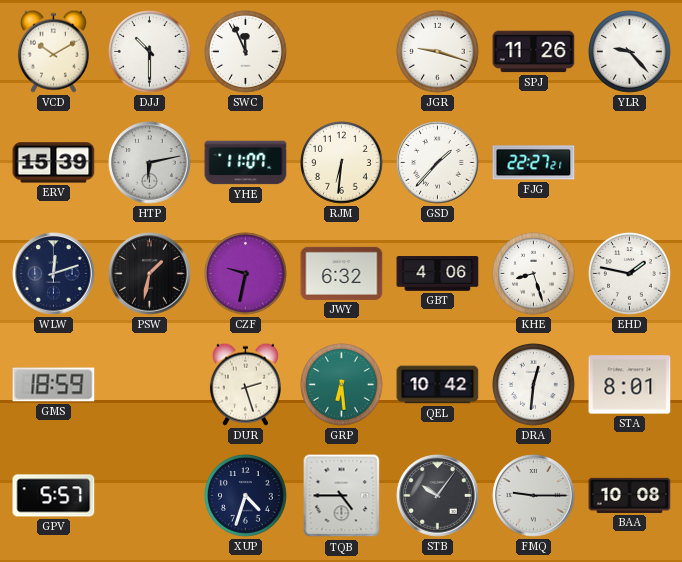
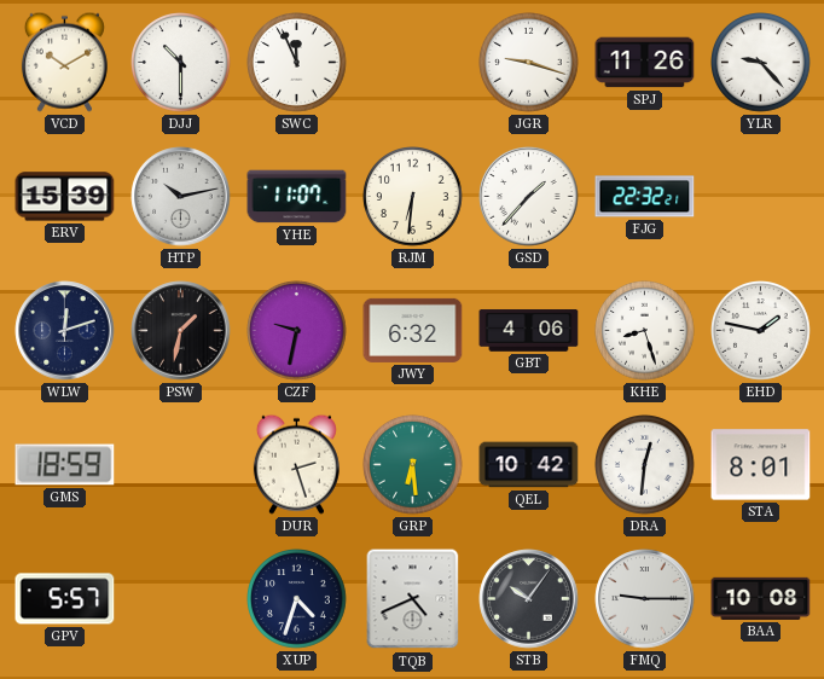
HTP: 6:13 -> 10:13 (181, 197)
FJG: 22:27 -> 22:32 (645, 197)
TQB: 4:45 -> 4:41 (413, 599)
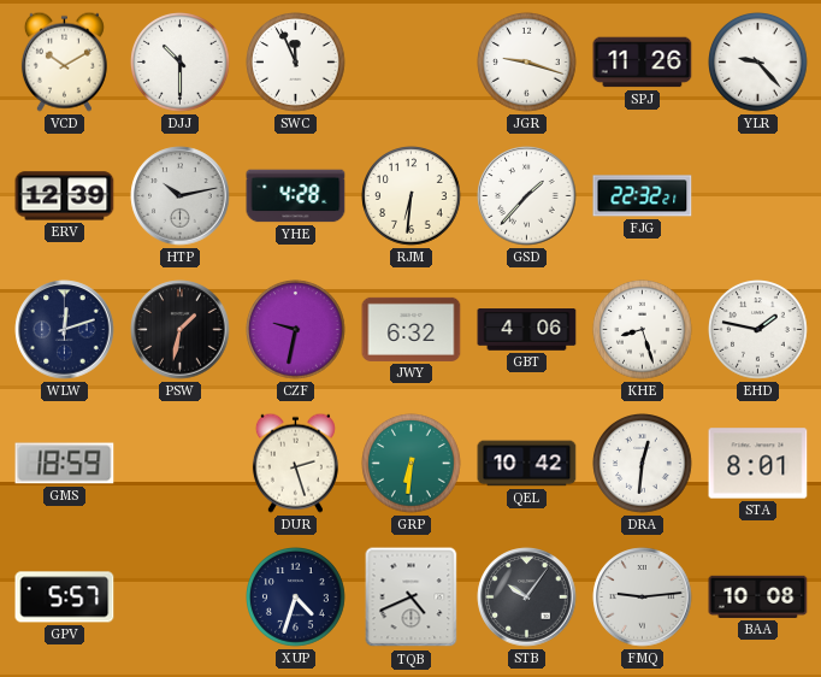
ERV: 15:39 -> 12:39 (65, 196)
YHE: 11:07 -> 4:28 (296, 196)
GRP: 6:29 -> 6:31 (412, 464)
FMQ: 9:15 -> 9:14 (643, 597)
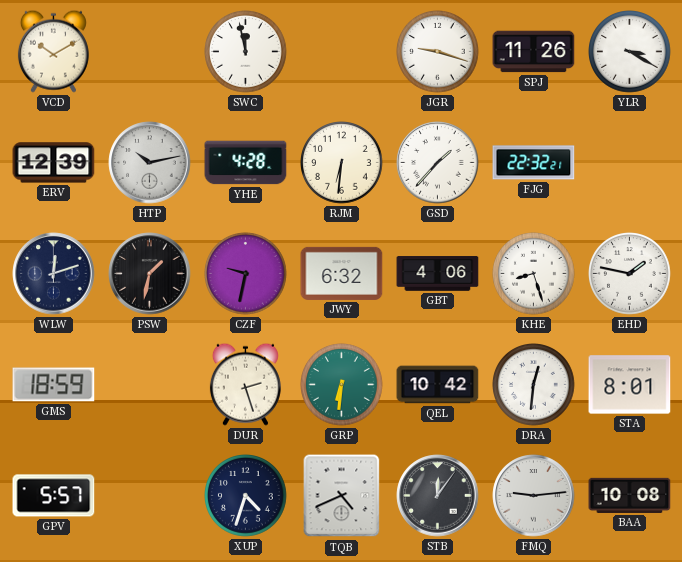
DJJ: 10:30 -> none (181, 63)
SWC: 11:56 -> 11:58 (246, 52)
YLR: 9:23 -> 3:20 (630, 52)
STB: 10:06 -> 12:06 (438, 496)
